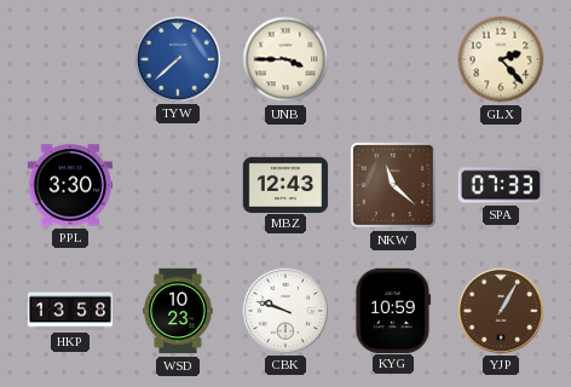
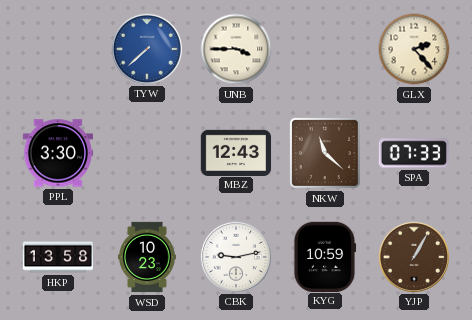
CBK: 9:48 -> 9:13 (235, 256)
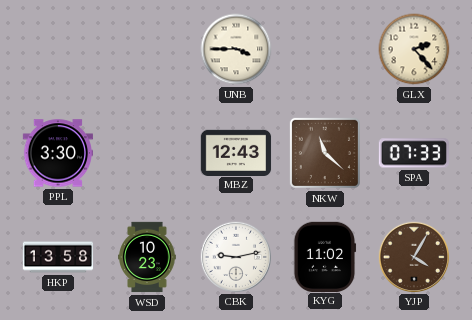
TYW: 7:38 -> none (146, 48)
KYG: 10:59 -> 11:02 (325, 256)
YJP: 1:05 -> 4:05 (413, 256)
